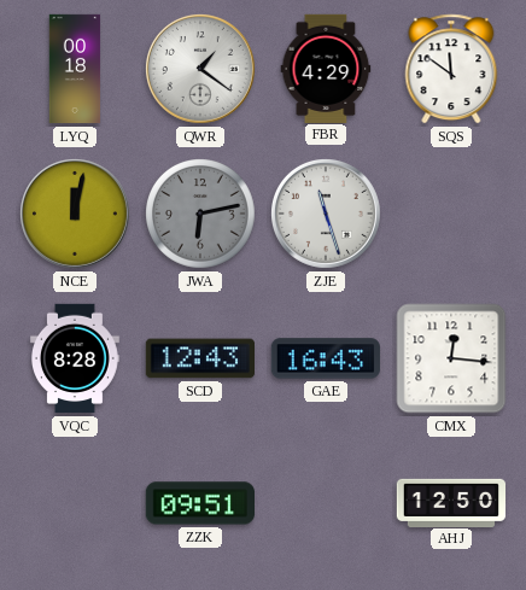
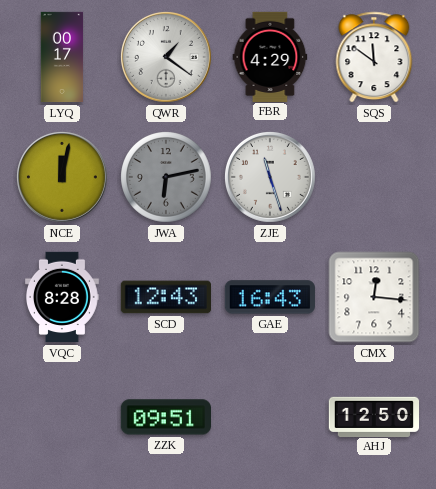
LYQ: 00:18 -> 00:17 (62, 57)
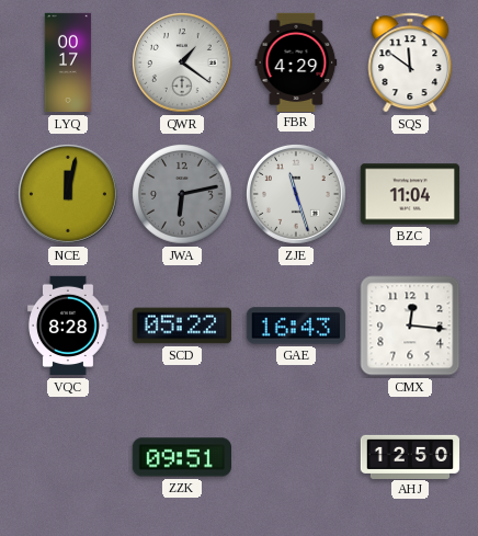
BZC: none -> 11:04 (409, 194)
SCD: 12:43 -> 05:22 (181, 326)
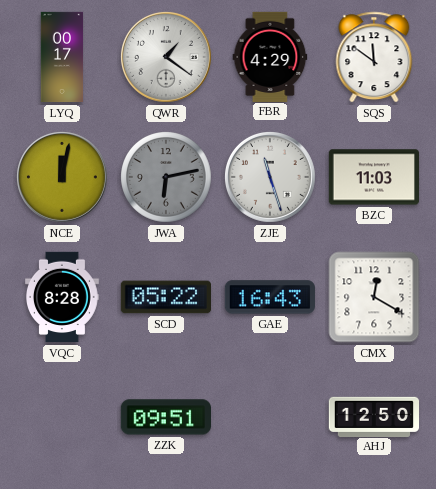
BZC: 11:04 -> 11:03 (373, 177)
CMX: 12:16 -> 12:20 (374, 297)
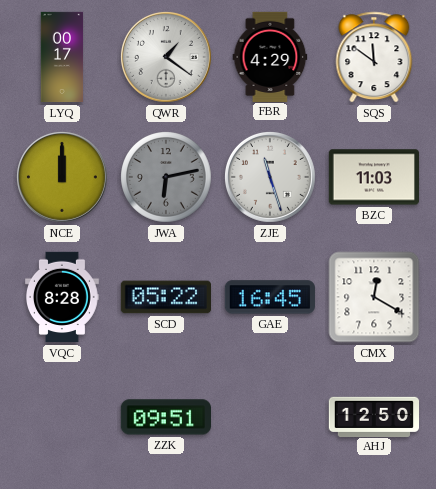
NCE: 12:02 -> 12:00 (62, 177)
GAE: 16:43 -> 16:45 (270, 297)
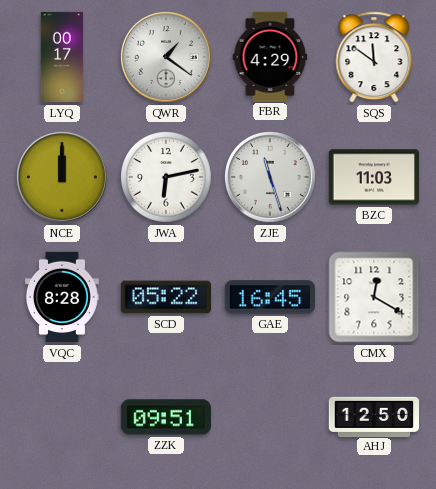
JWA dial: grey -> white (167, 178)
